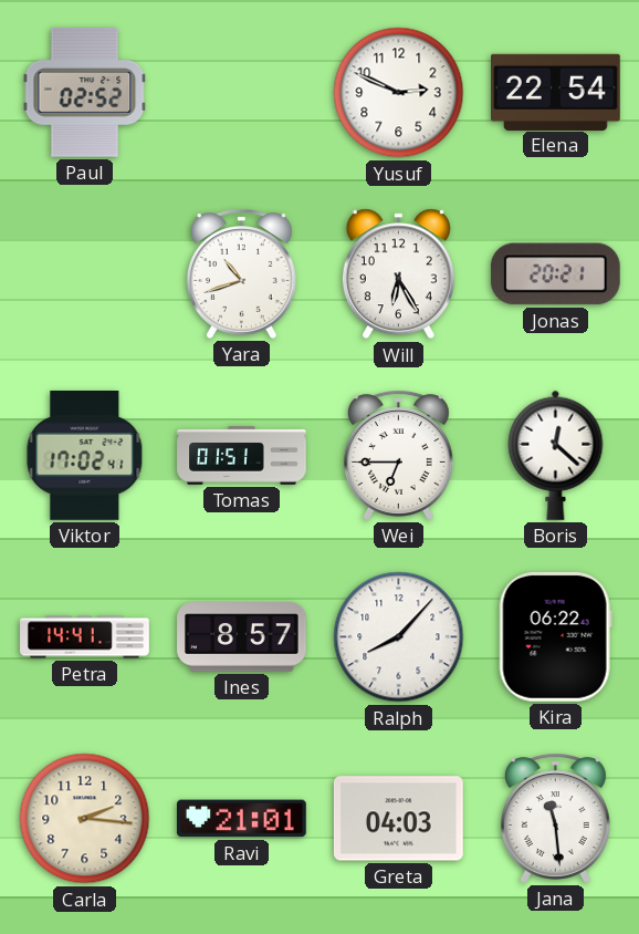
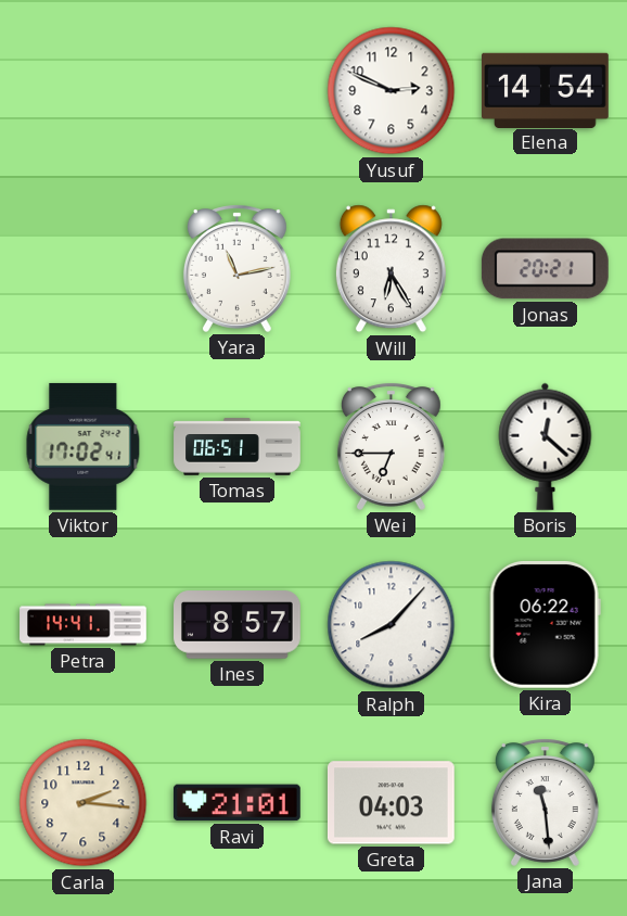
Paul: 02:52 -> none (85, 92)
Elena: 22:54 -> 14:54 (546, 90)
Yara: 10:42 -> 11:13 (236, 268)
Tomas: 01:51 -> 06:51 (238, 447)
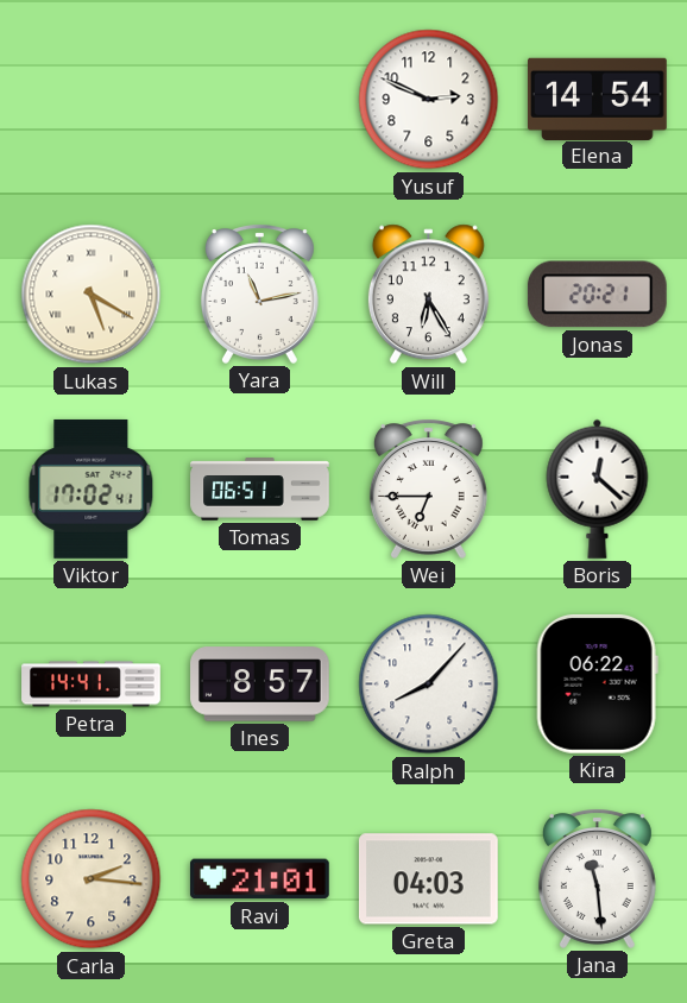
Lukas: none -> 5:20 (92, 295)
